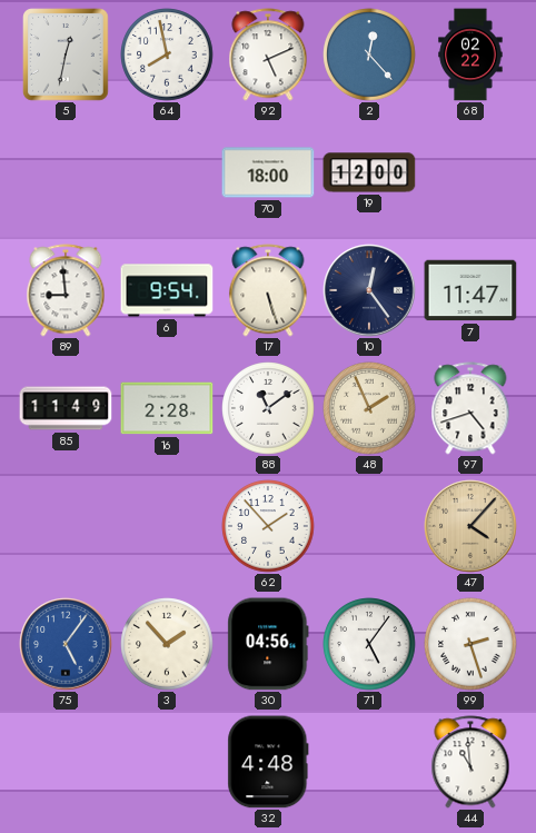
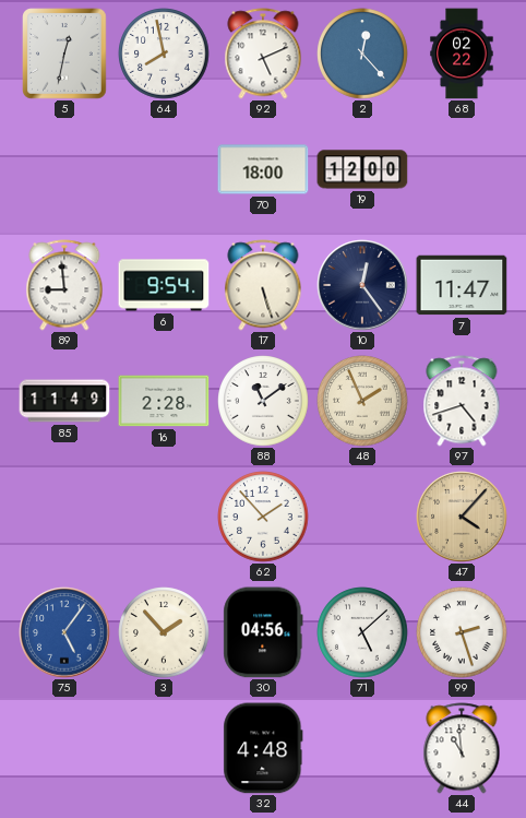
71: 5:06 -> 5:08 (362, 632)
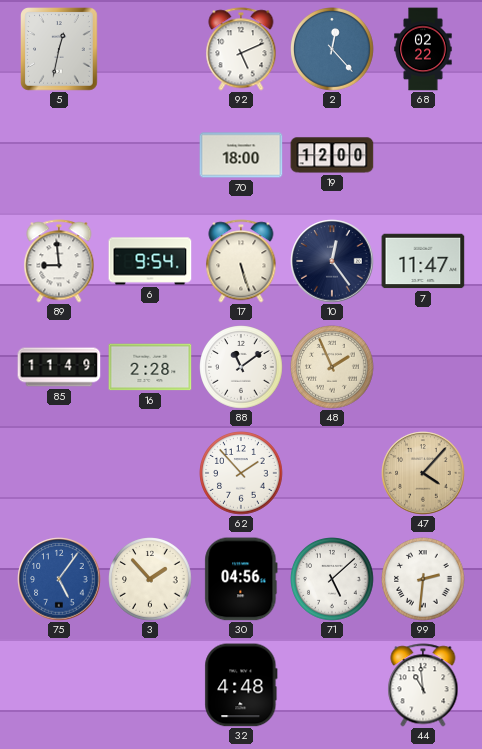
64: 7:58 -> none (164, 54)
97: 4:42 -> none (462, 401)
99: 2:27 -> 2:31 (423, 579)
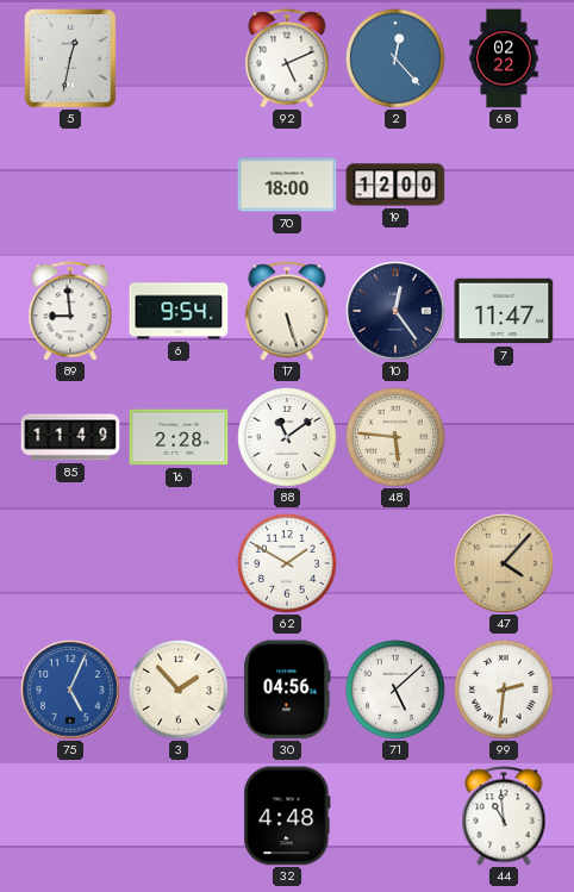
48: 1:56 -> 5:46 (395, 437)
62: 1:53 -> 1:50 (287, 563)
75: 5:06 -> 5:04 (70, 690)
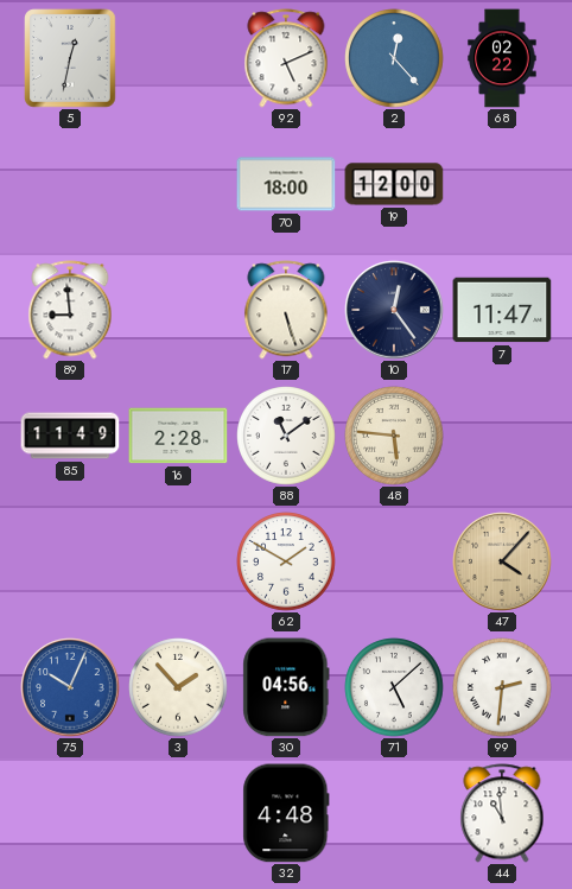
6: 9:54 -> none (179, 311)
75: 5:04 -> 10:04 (70, 687)
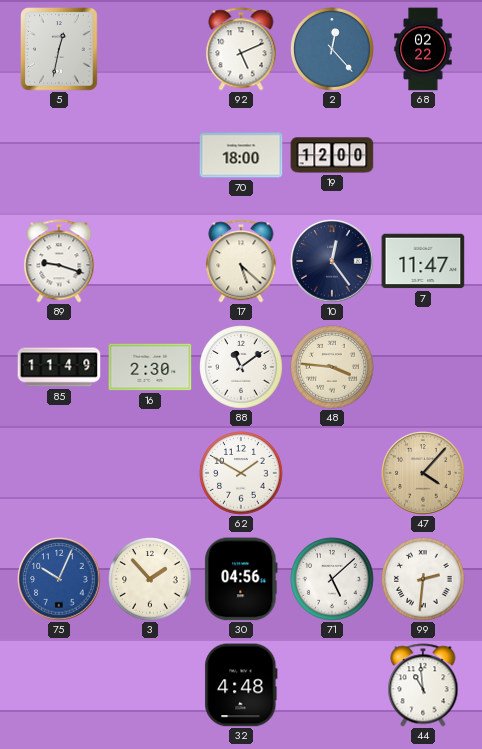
89: 8:59 -> 9:18 (59, 261)
17: 5:27 -> 5:22 (241, 261)
16: 2:28 -> 2:30 (150, 367)
48: 5:46 -> 3:46 (332, 367)
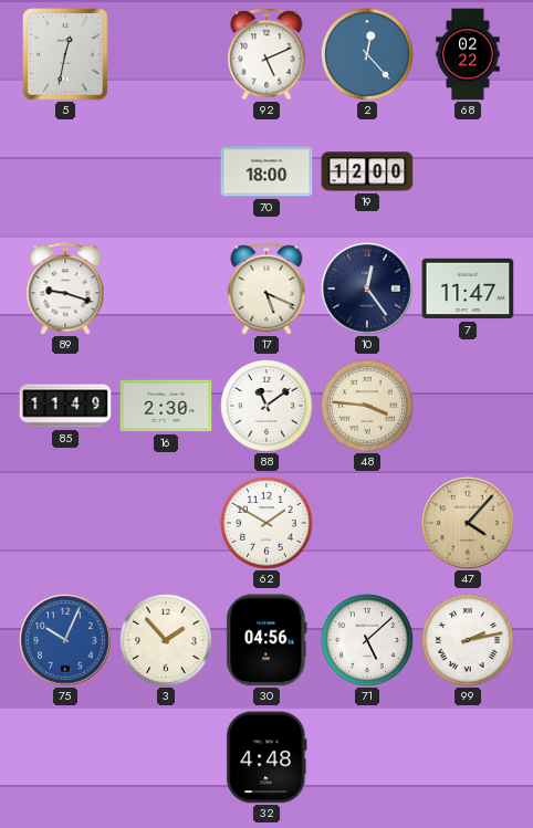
17: 5:22 -> 5:19 (266, 289)
99: 2:31 -> 2:13 (468, 640)
44: 10:59 -> none (423, 685)
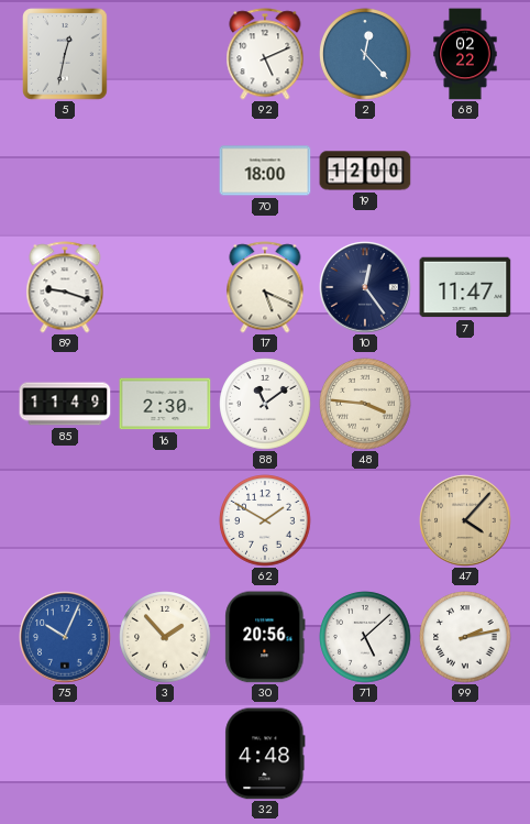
30: 04:56 -> 20:56 (265, 637)
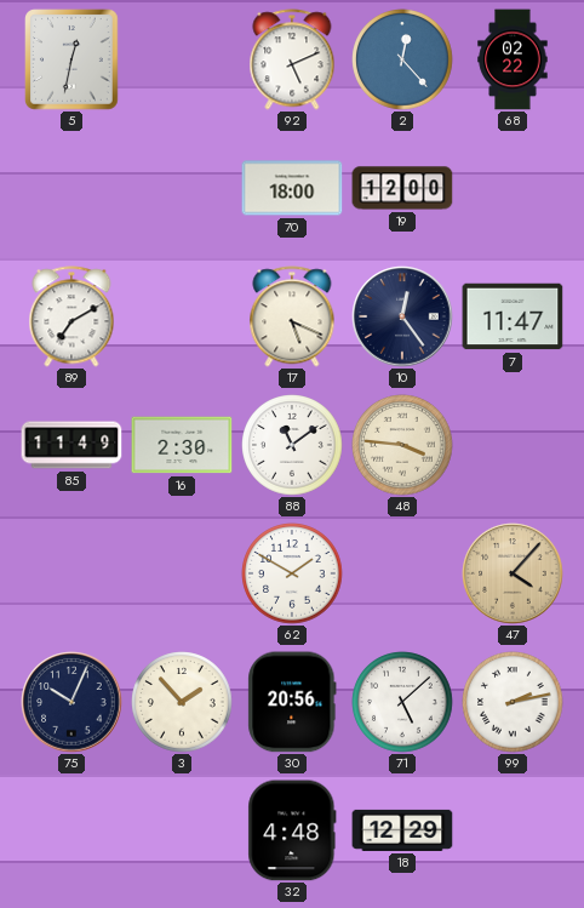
89: 9:18 -> 7:10 (71, 316)
75 dial: blue -> navy (71, 702)
18: none -> 12:29 (402, 830)
